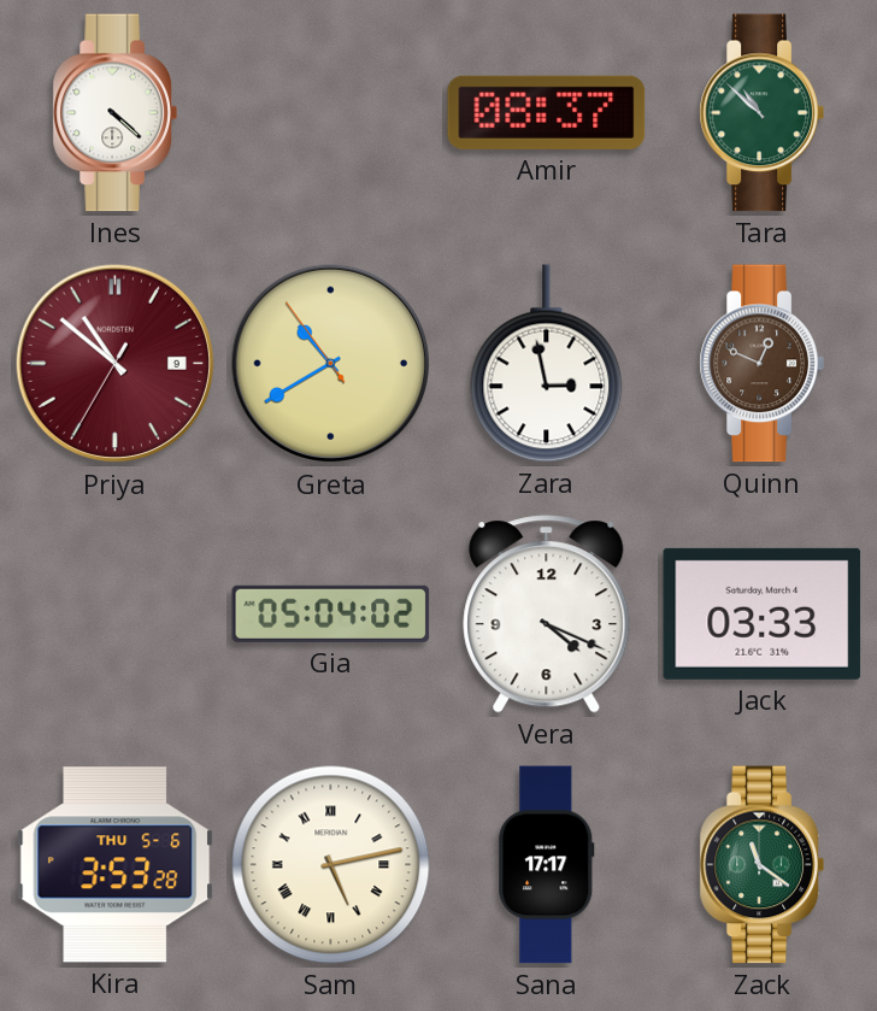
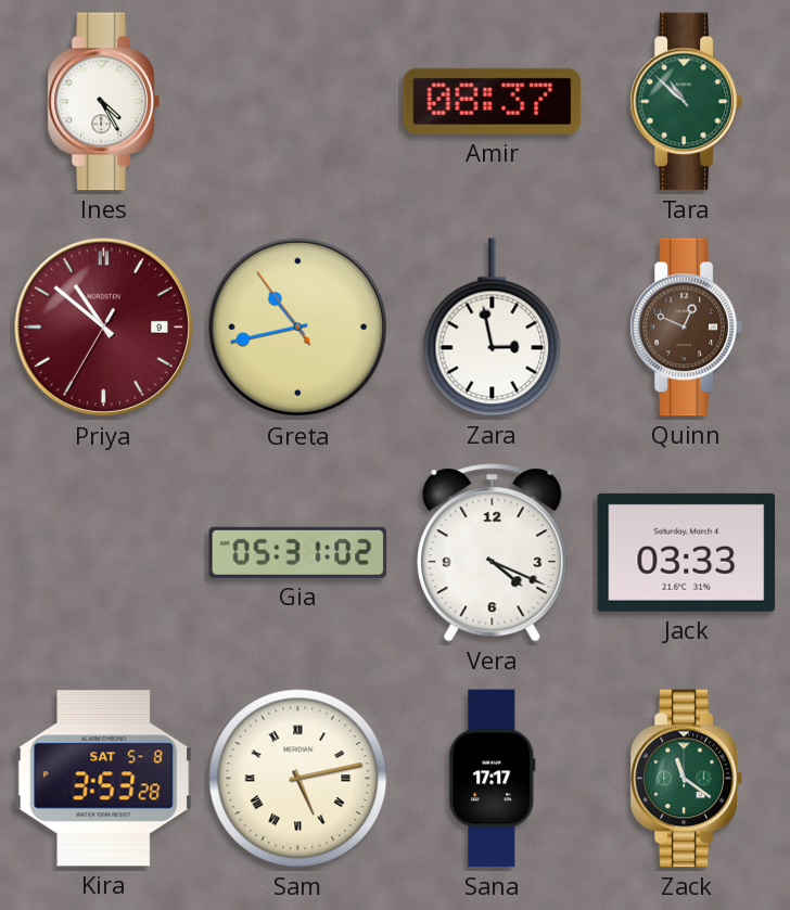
Ines: 4:22 -> 4:25 (103, 102)
Greta: 10:39 -> 10:42 (298, 328)
Gia: 05:04 -> 05:31 (298, 552)
Kira date: THU 5-6 -> SAT 5-8 (104, 779)
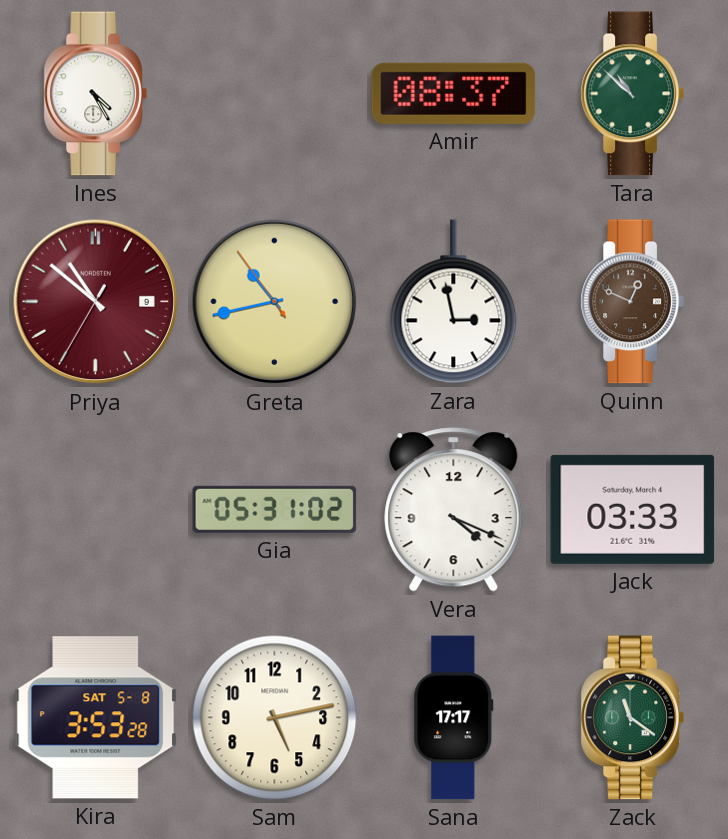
Sam numerals: Roman -> Arabic (275, 718)
